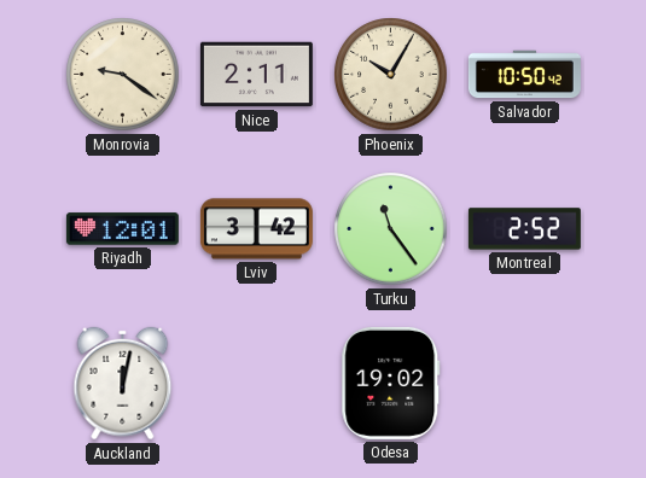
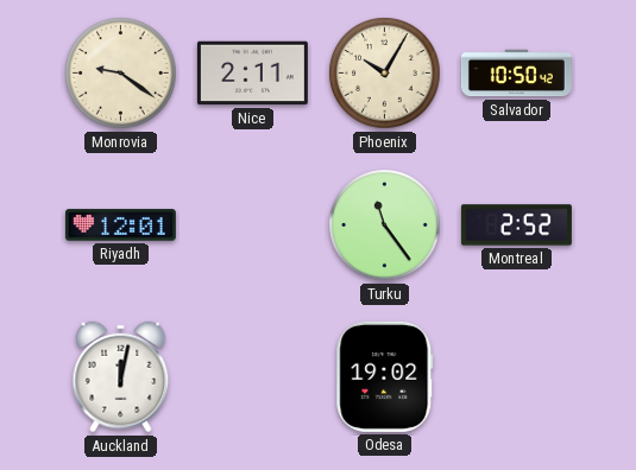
Lviv: 3:42 -> none (256, 229)
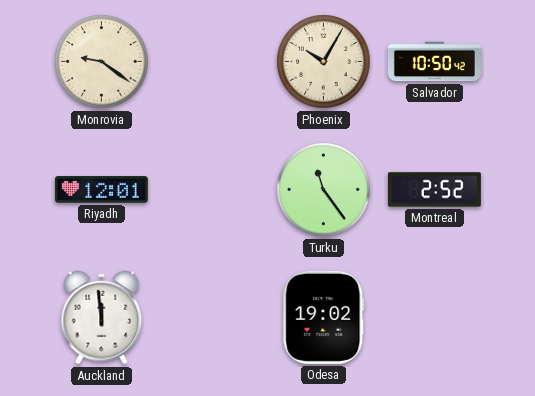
Nice: 2:11 -> none (252, 74)
Auckland: 12:02 -> 11:59 (102, 318)
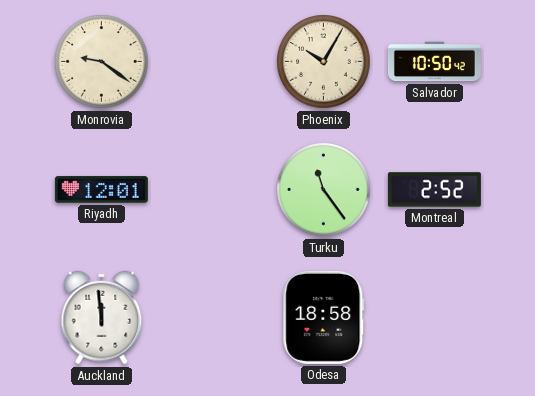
Odesa: 19:02 -> 18:58 (324, 317)
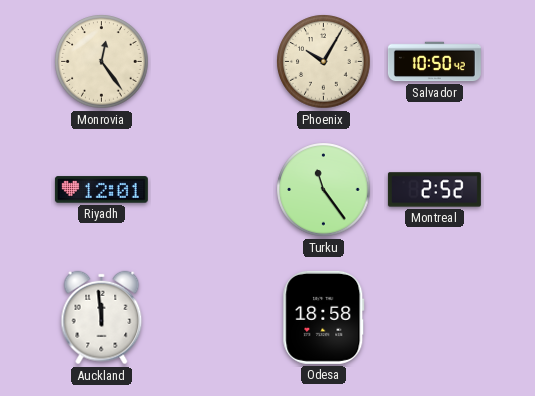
Monrovia: 9:21 -> 12:24 (102, 62)
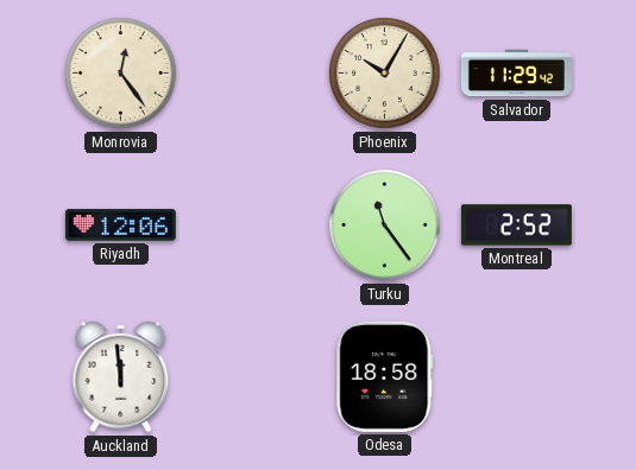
Salvador: 10:50 -> 11:29 (516, 74)
Riyadh: 12:01 -> 12:06 (120, 226)
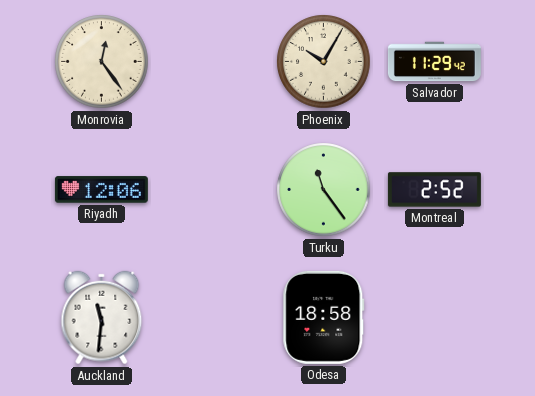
Auckland: 11:59 -> 11:31 (102, 318)
